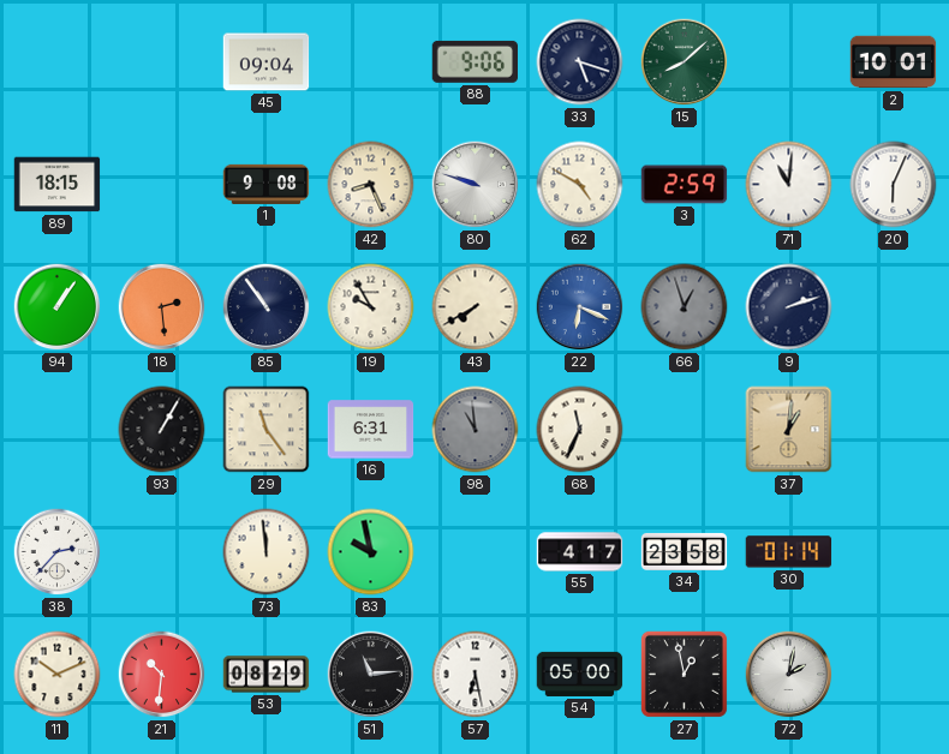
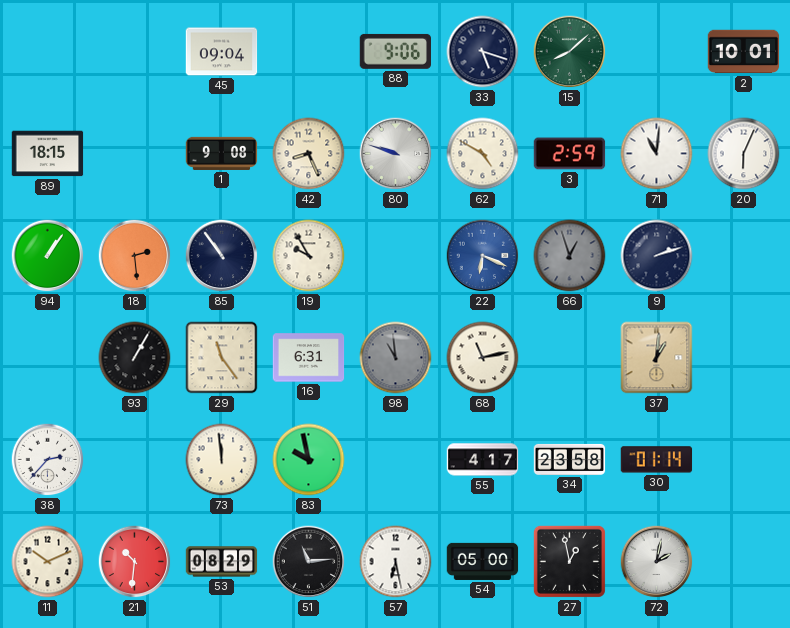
43: 7:40 -> none (476, 307)
68: 11:34 -> 11:13 (483, 358)
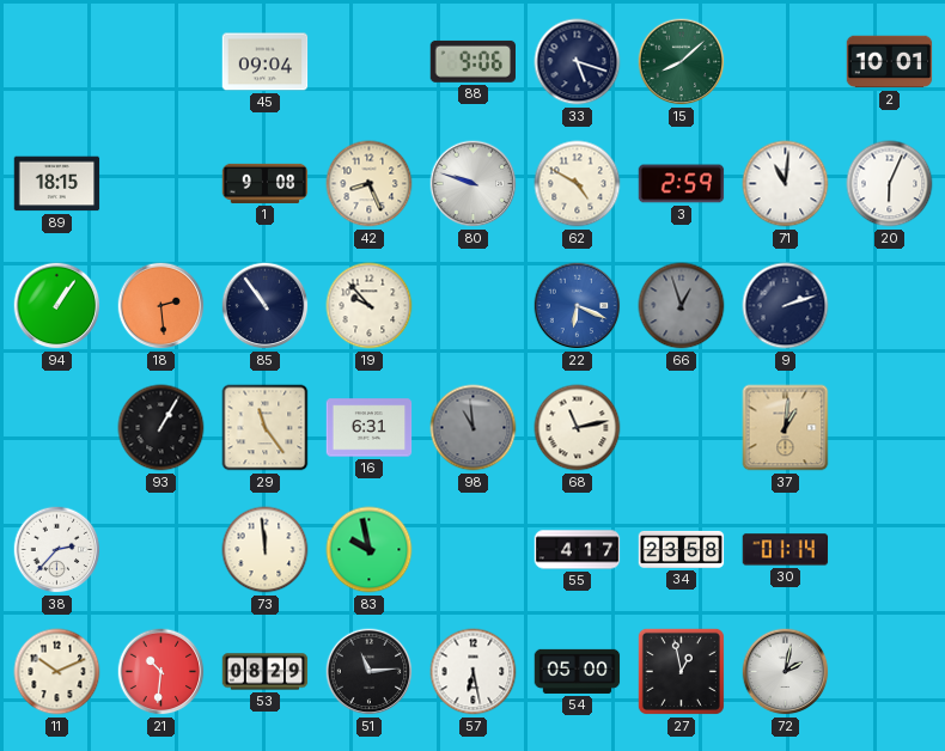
19: 9:55 -> 9:53 (370, 306)
